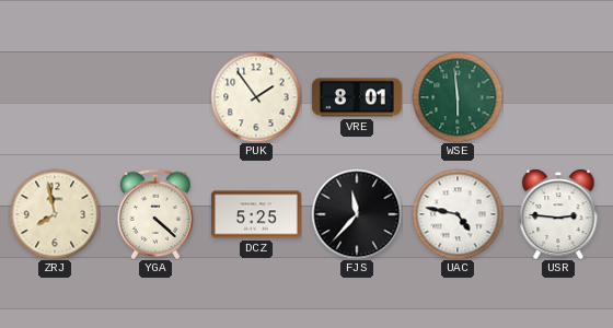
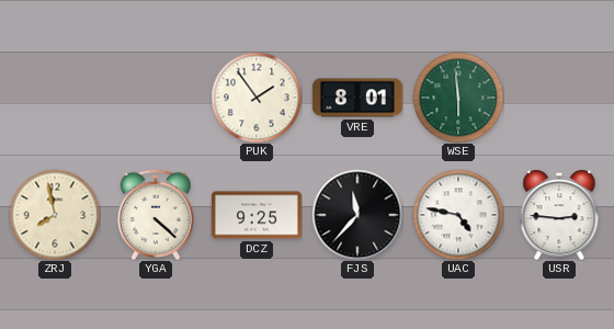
DCZ: 5:25 -> 9:25 (257, 215)
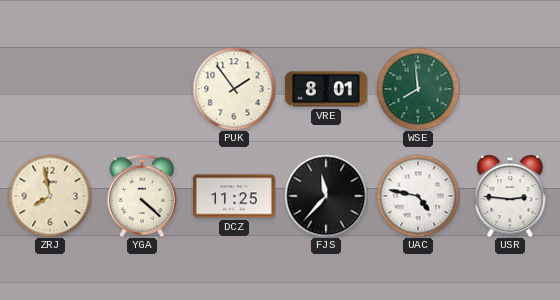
WSE: 5:59 -> 7:59 (418, 89)
DCZ: 9:25 -> 11:25 (234, 196)
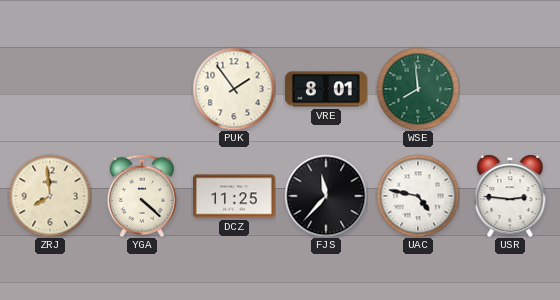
ZRJ: 7:58 -> 7:59 (50, 196)
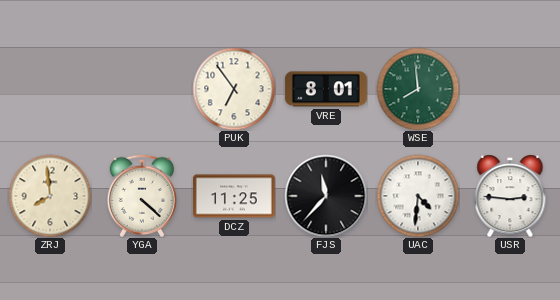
PUK: 1:54 -> 6:54 (234, 89)
UAC: 4:47 -> 4:31 (418, 196)
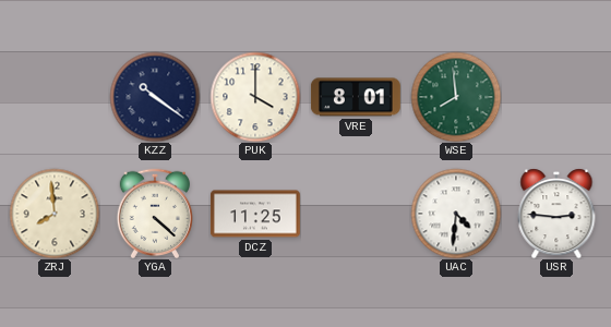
KZZ: none -> 10:21 (155, 97)
PUK: 6:54 -> 4:00 (255, 97)
FJS: 11:37 -> none (326, 196)
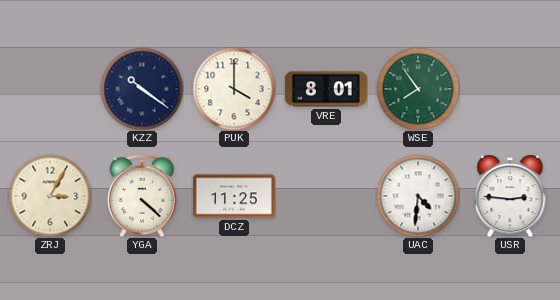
WSE: 7:59 -> 7:54 (418, 89)
ZRJ: 7:59 -> 3:05 (50, 196)
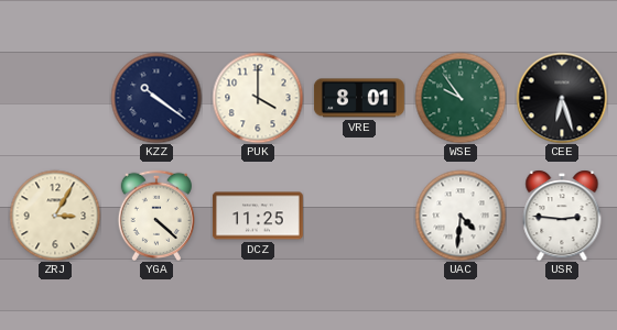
WSE: 7:54 -> 9:54 (461, 98)
CEE: none -> 6:27 (562, 98)
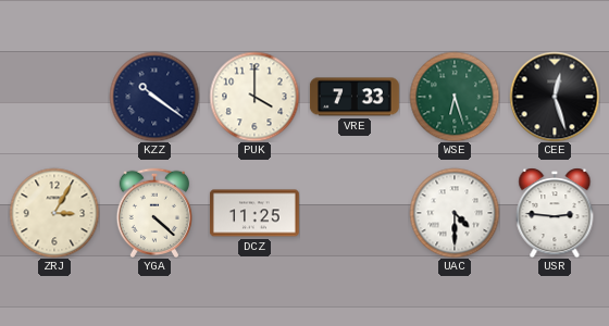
VRE: 8:01 -> 7:33 (355, 97)
WSE: 9:54 -> 6:27 (455, 97)
CEE: 6:27 -> 12:27 (555, 97)
UAC: 4:31 -> 4:30 (455, 213)
